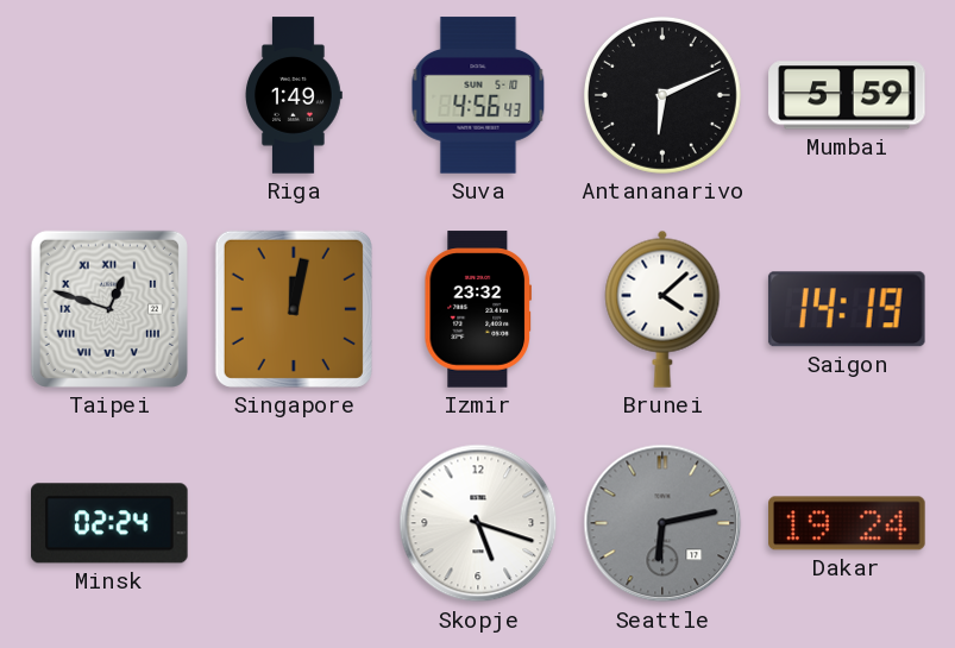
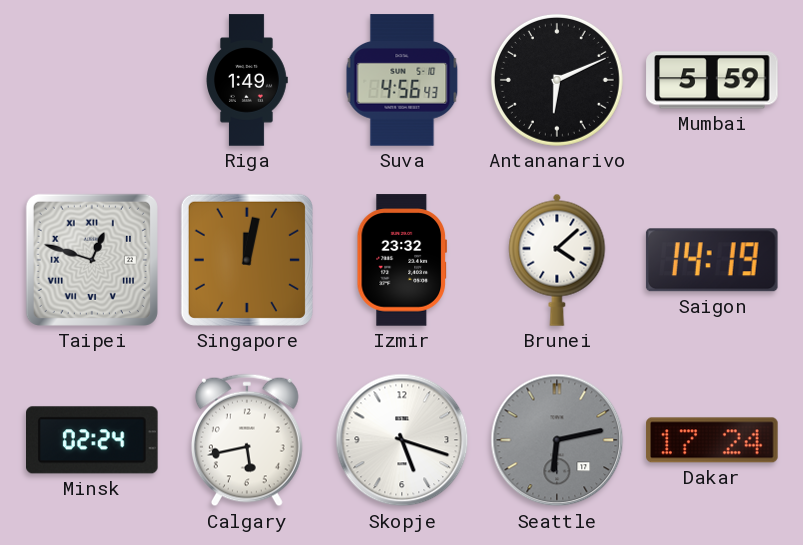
Calgary: none -> 5:43 (247, 440)
Dakar: 19:24 -> 17:24 (712, 440)
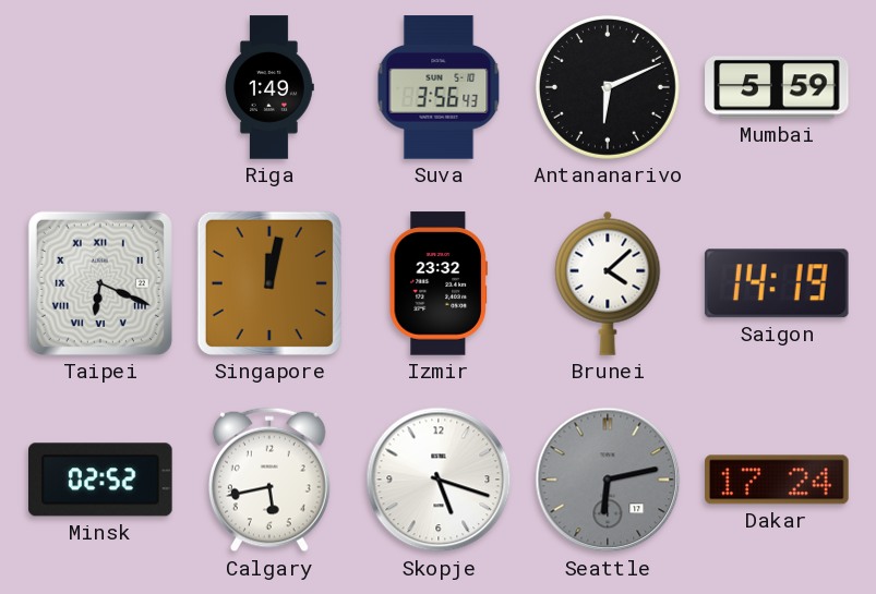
Suva: 4:56 -> 3:56 (439, 87)
Taipei: 12:48 -> 6:19 (100, 283)
Minsk: 02:24 -> 02:52 (101, 480)
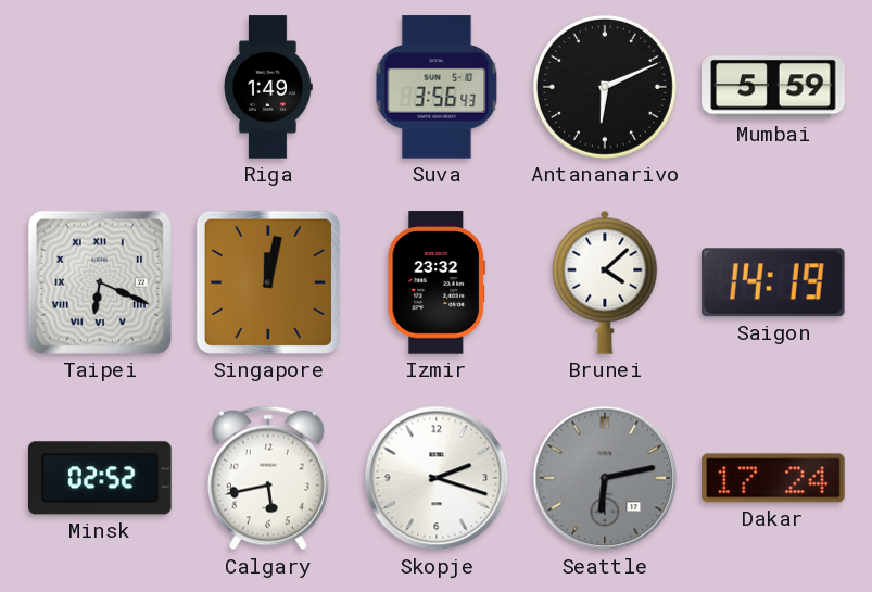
Skopje: 5:18 -> 2:18 (437, 478)
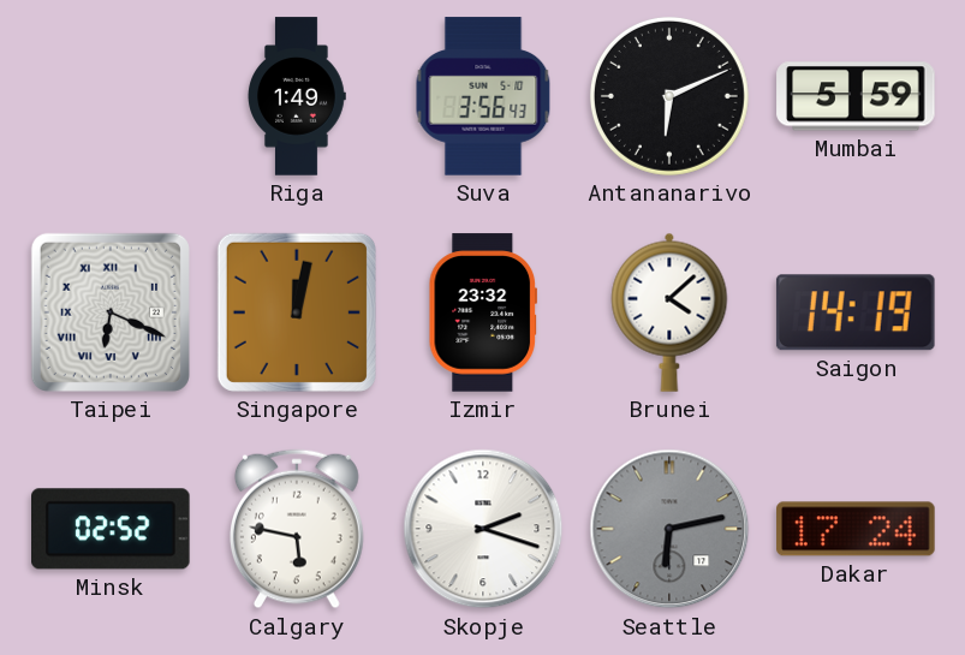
Calgary: 5:43 -> 5:47 (297, 529)
